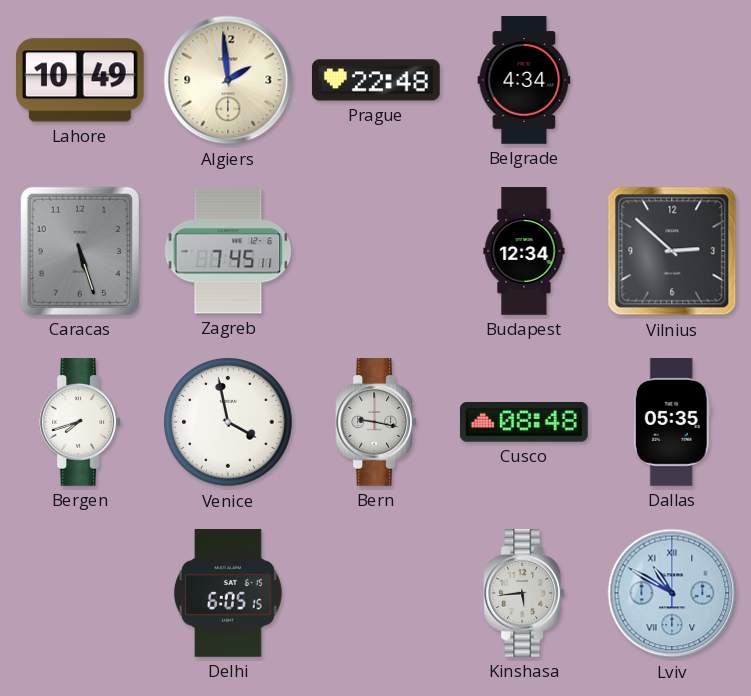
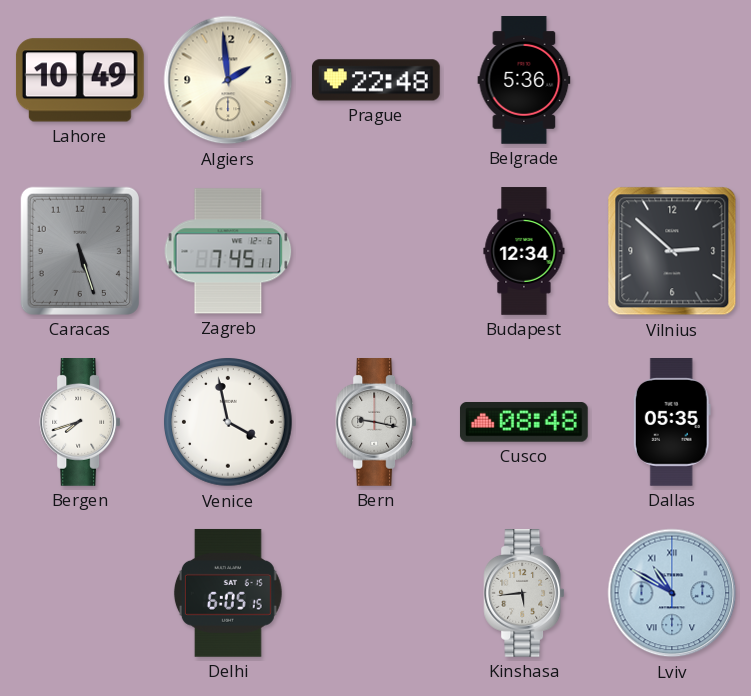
Belgrade: 4:34 -> 5:36 (524, 81)
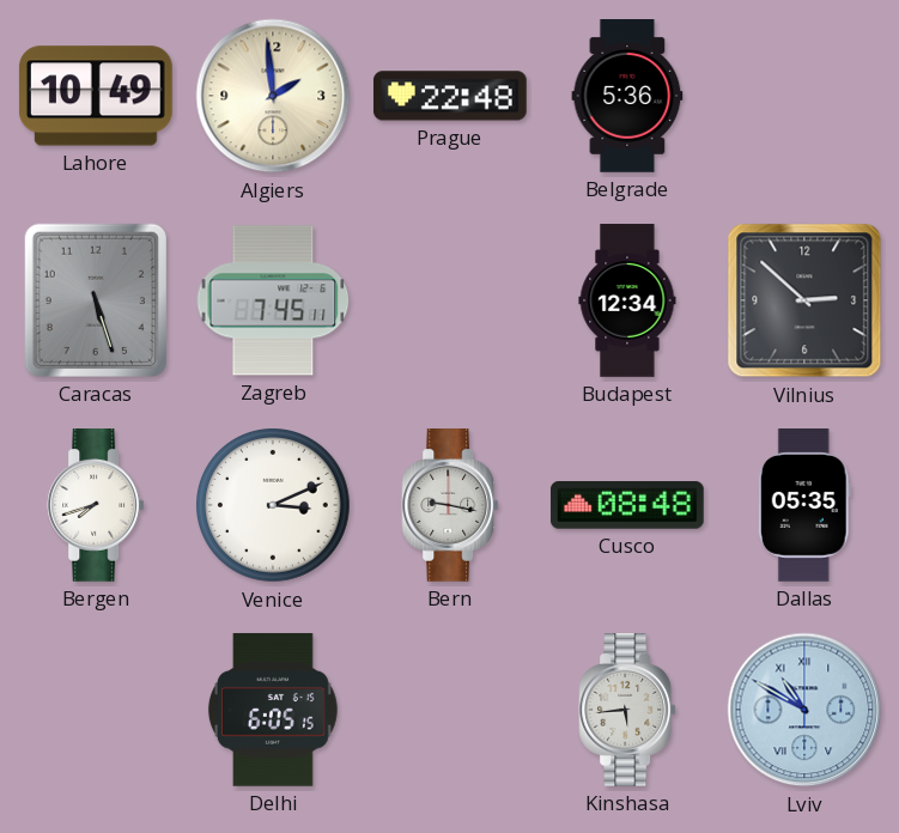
Venice: 3:58 -> 3:11 (274, 506)
